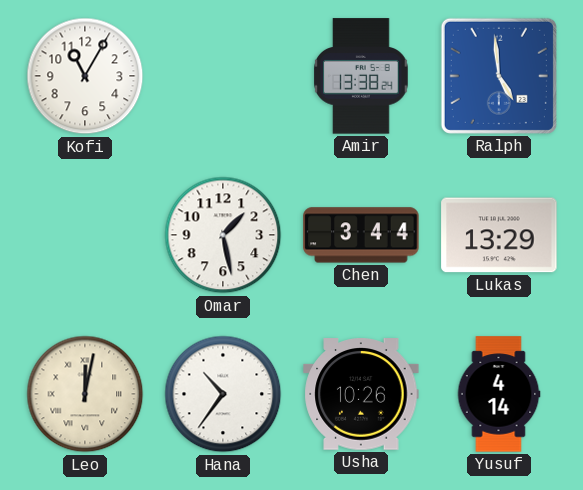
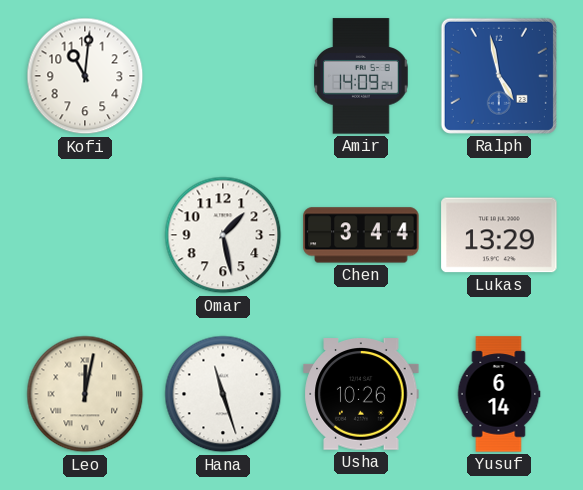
Kofi: 11:05 -> 11:01 (85, 76)
Amir: 13:38 -> 14:09 (362, 76)
Ralph: 4:59 -> 4:58 (499, 76)
Hana: 10:36 -> 11:27 (223, 394)
Yusuf: 4:14 -> 6:14 (499, 394)
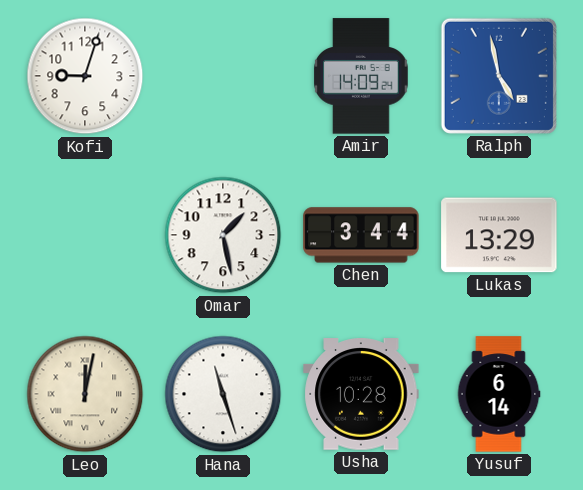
Kofi: 11:01 -> 9:03 (85, 76)
Usha: 10:26 -> 10:28 (361, 394)
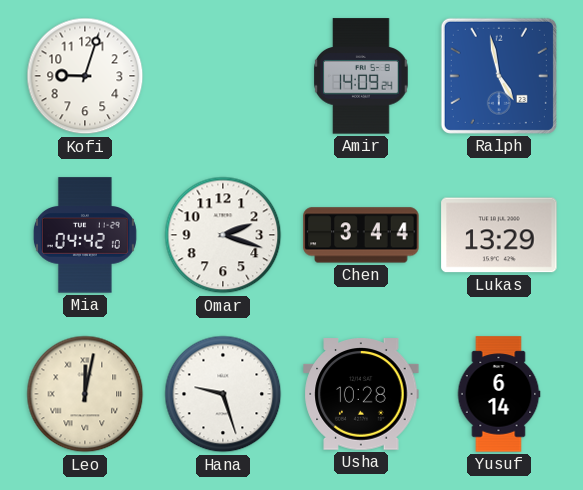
Mia: none -> 04:42 (85, 235)
Omar: 1:28 -> 2:18 (223, 235)
Hana: 11:27 -> 9:27 (223, 394)
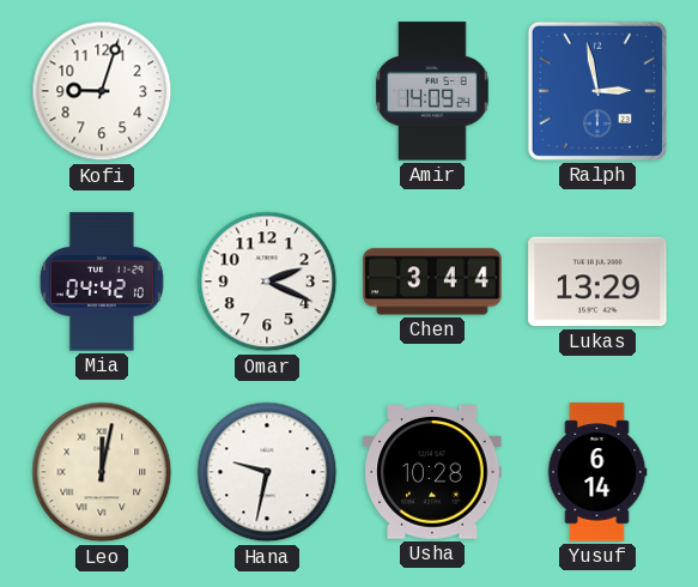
Ralph: 4:58 -> 2:58 (597, 91)
Omar: 2:18 -> 2:19 (267, 282)
Hana: 9:27 -> 9:32 (267, 472)
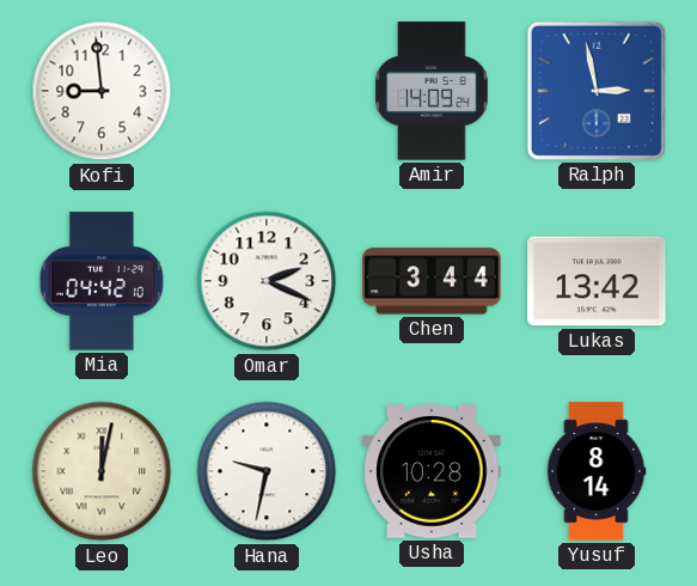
Kofi: 9:03 -> 8:59 (102, 91)
Lukas: 13:29 -> 13:42 (597, 281)
Yusuf: 6:14 -> 8:14 (597, 471)
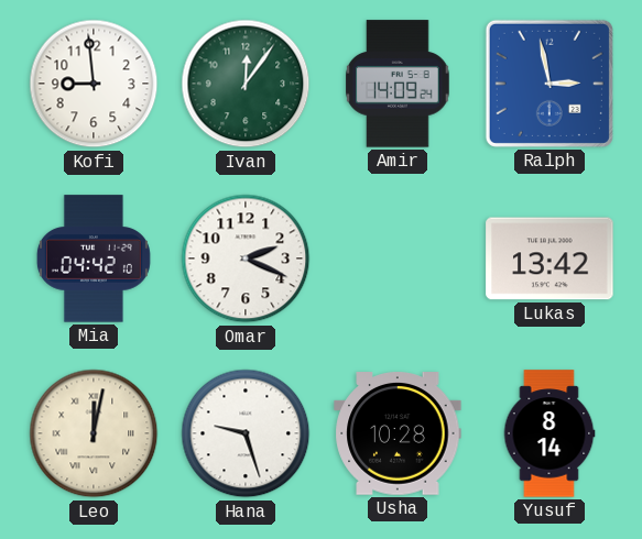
Ivan: none -> 12:06 (246, 84)
Chen: 3:44 -> none (432, 281)
Hana: 9:32 -> 9:27 (246, 433)
